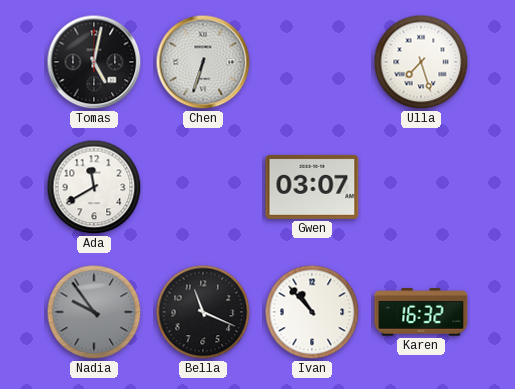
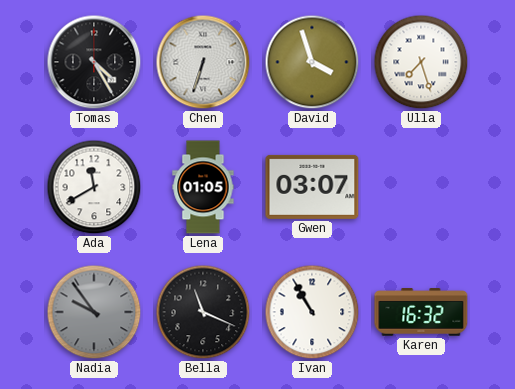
Tomas: 5:02 -> 4:25 (94, 62)
David: none -> 3:57 (312, 62)
Lena: none -> 01:05 (203, 187)
Ivan: 10:53 -> 10:55 (312, 312)
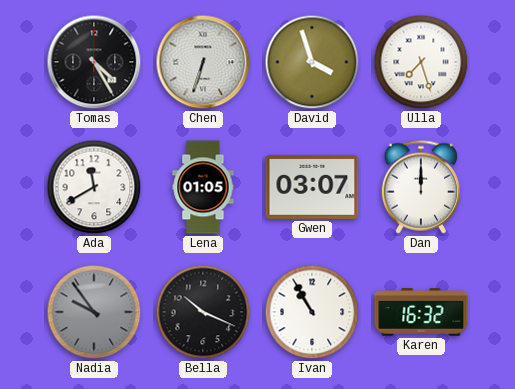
Dan: none -> 12:00 (421, 187)
Bella: 11:19 -> 10:19 (203, 312)
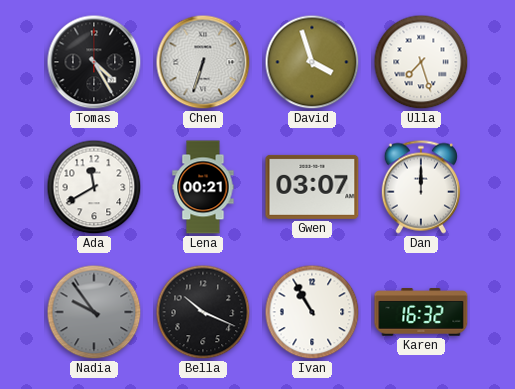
Lena: 01:05 -> 00:21 (203, 187)
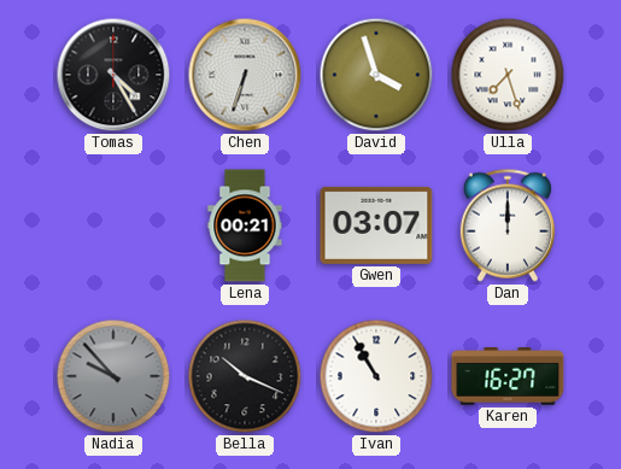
Ada: 11:40 -> none (94, 187)
Nadia: 9:54 -> 9:53 (113, 376)
Karen: 16:32 -> 16:27 (508, 376)
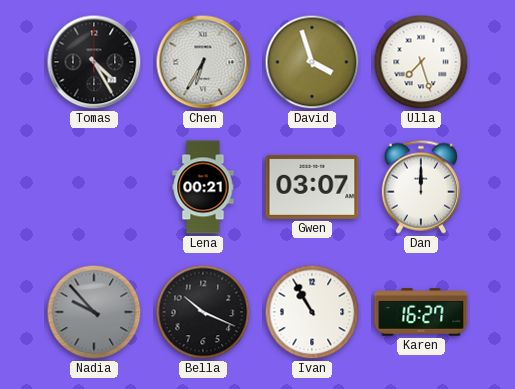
Chen: 6:33 -> 6:35 (203, 62)
